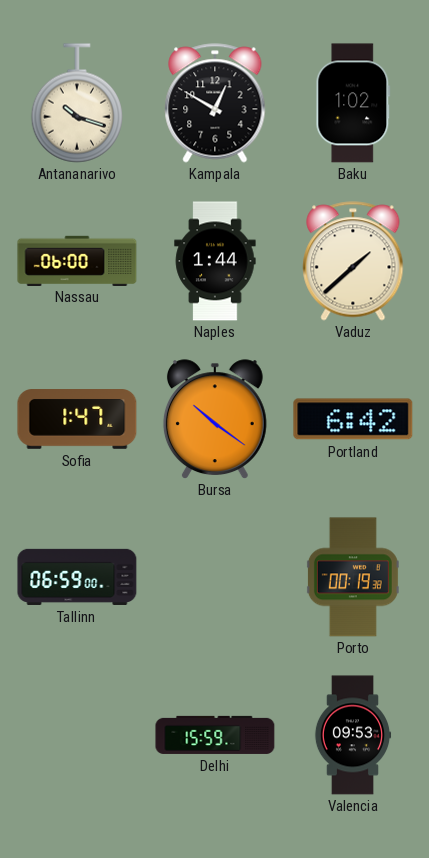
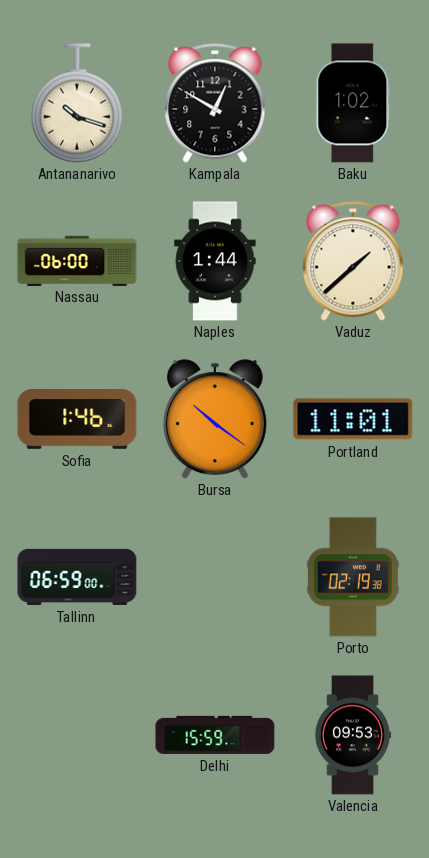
Sofia: 1:47 -> 1:46 (77, 420)
Portland: 6:42 -> 11:01 (353, 419)
Porto: 00:19 -> 02:19 (353, 577)
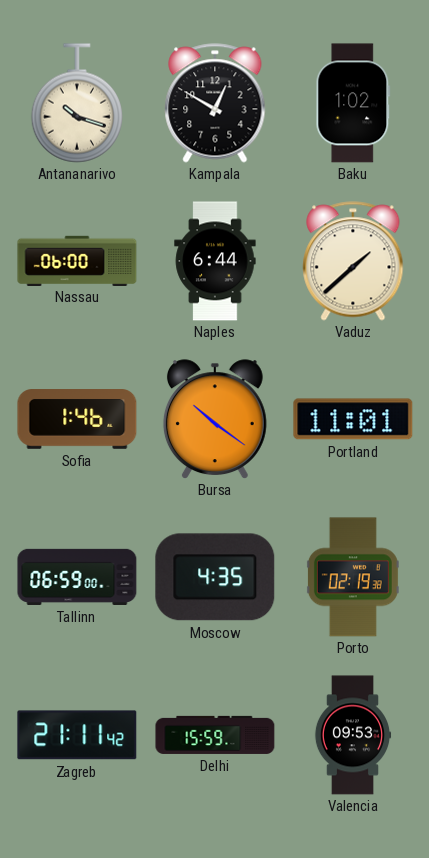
Naples: 1:44 -> 6:44 (215, 261)
Moscow: none -> 4:35 (215, 577)
Zagreb: none -> 21:11 (77, 735)
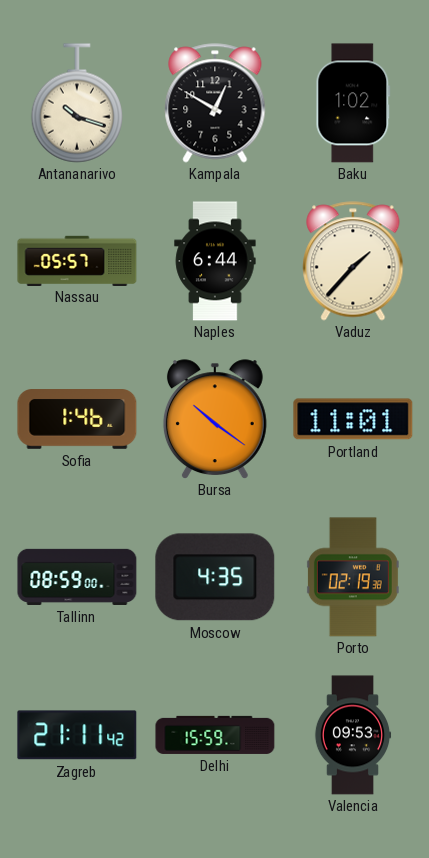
Nassau: 06:00 -> 05:57 (77, 260)
Vaduz: 1:38 -> 1:37 (353, 261)
Tallinn: 06:59 -> 08:59 (77, 577)
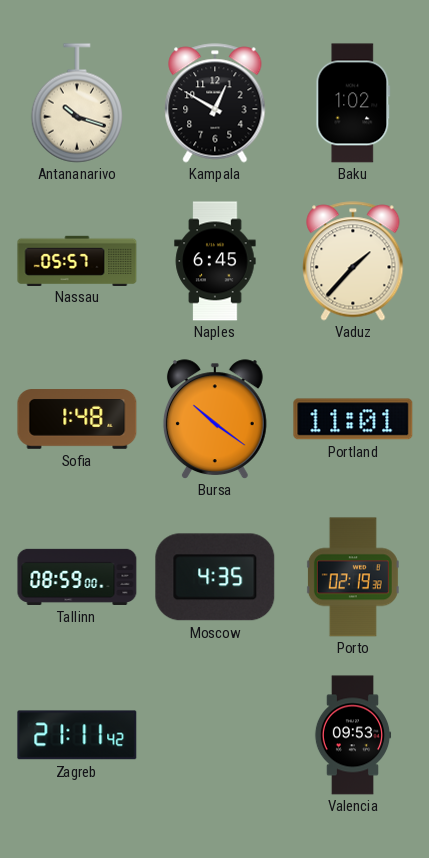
Naples: 6:44 -> 6:45 (215, 261)
Sofia: 1:46 -> 1:48 (77, 420)
Delhi: 15:59 -> none (215, 735)
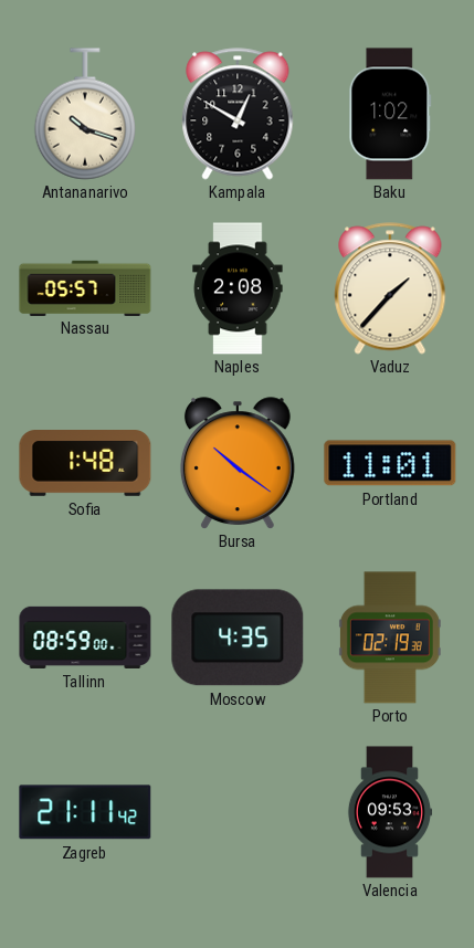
Naples: 6:45 -> 2:08 (238, 288)
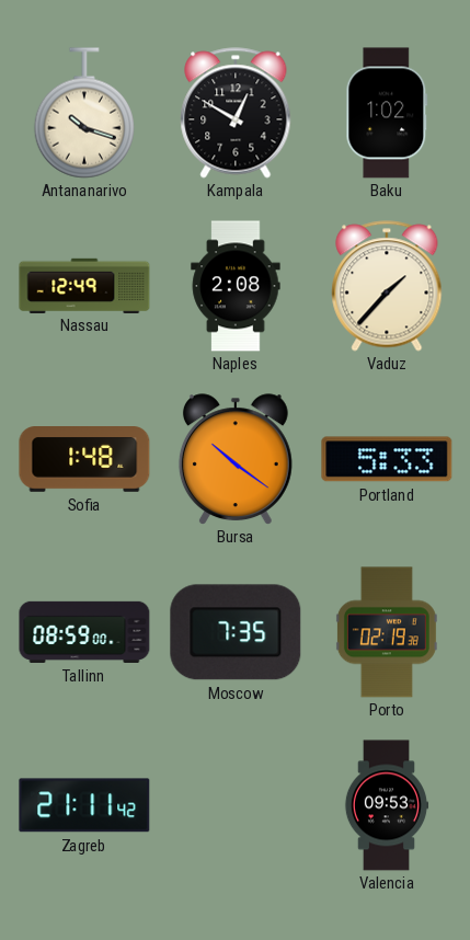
Nassau: 05:57 -> 12:49 (84, 285)
Portland: 11:01 -> 5:33 (387, 459)
Moscow: 4:35 -> 7:35 (236, 632)
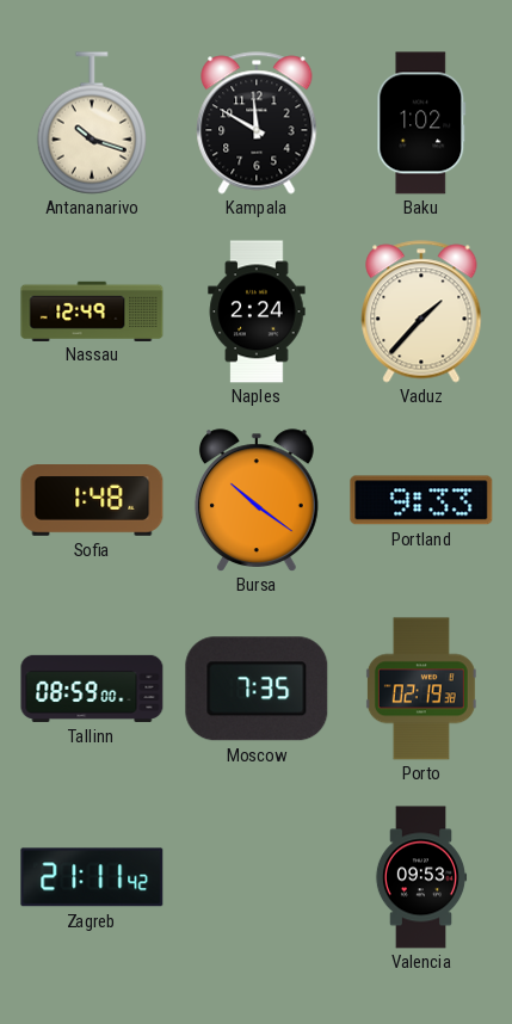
Kampala: 12:50 -> 11:50 (257, 123)
Naples: 2:08 -> 2:24 (257, 311)
Portland: 5:33 -> 9:33 (421, 500)
